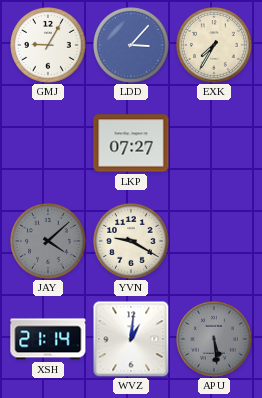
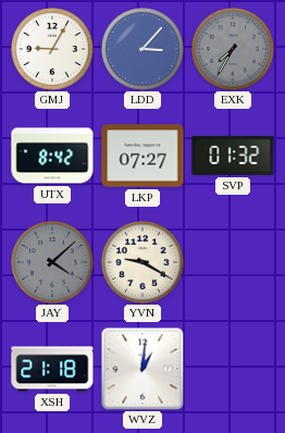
EXK dial: cream -> grey (234, 50)
UTX: none -> 8:42 (52, 156)
SVP: none -> 01:32 (233, 156)
XSH: 21:14 -> 21:18 (52, 369)
APU: 5:29 -> none (215, 340)
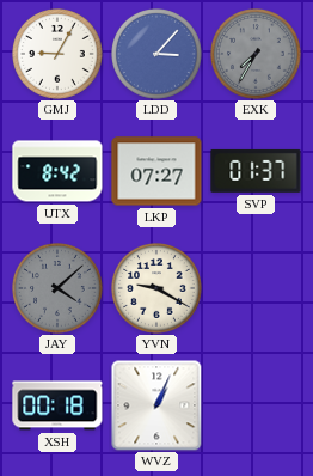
SVP: 01:32 -> 01:37 (256, 171)
XSH: 21:18 -> 00:18 (57, 405)
WVZ: 1:01 -> 1:04 (156, 405)
